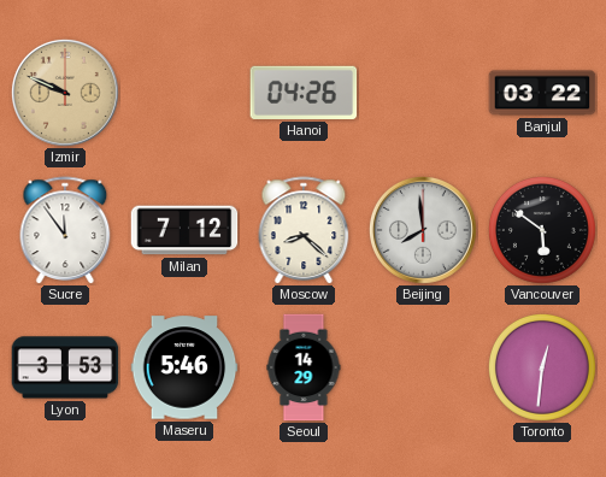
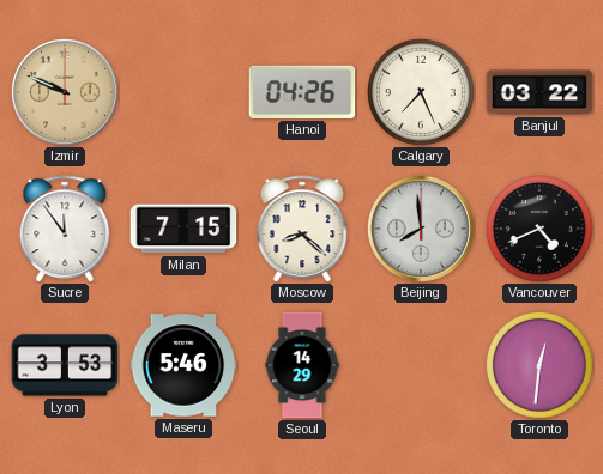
Calgary: none -> 7:26 (421, 92)
Milan: 7:12 -> 7:15 (183, 229)
Vancouver: 5:51 -> 4:41 (539, 229)
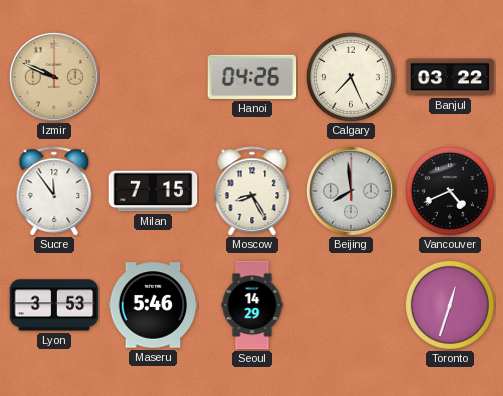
Moscow: 8:22 -> 8:25 (252, 191)
Toronto: 12:31 -> 12:33 (450, 305)
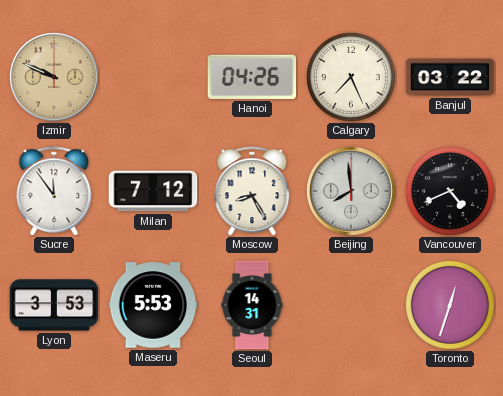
Milan: 7:15 -> 7:12 (153, 191)
Maseru: 5:46 -> 5:53 (153, 305)
Seoul: 14:29 -> 14:31 (252, 305)
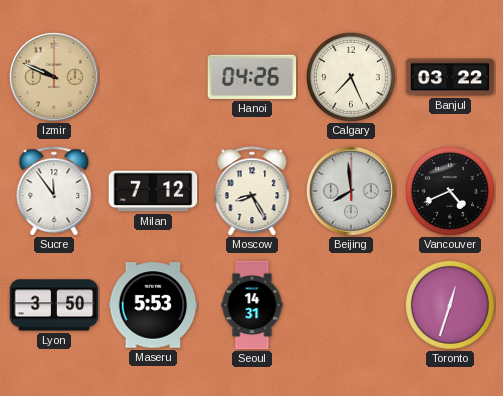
Lyon: 3:53 -> 3:50 (54, 305)
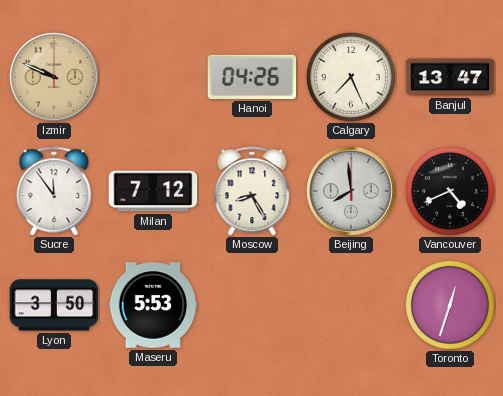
Banjul: 03:22 -> 13:47 (450, 77)
Seoul: 14:31 -> none (252, 305)
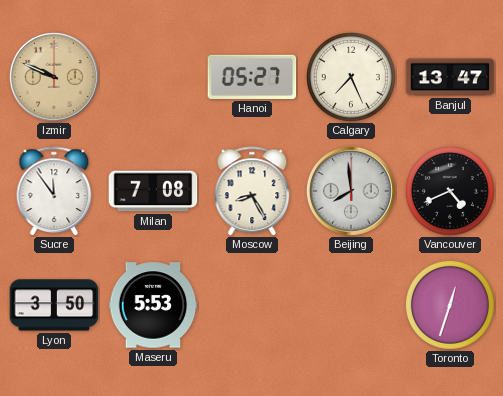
Hanoi: 04:26 -> 05:27 (252, 77)
Milan: 7:12 -> 7:08 (153, 191)
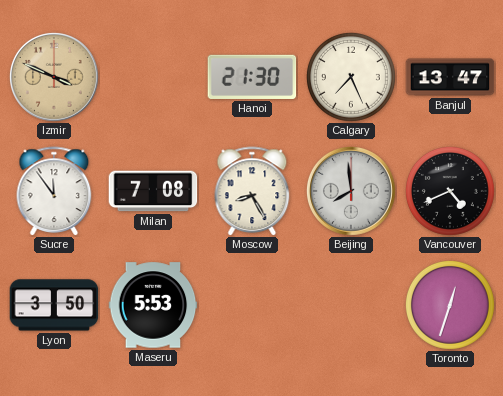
Izmir: 9:49 -> 3:49 (54, 77)
Hanoi: 05:27 -> 21:30 (252, 77)
